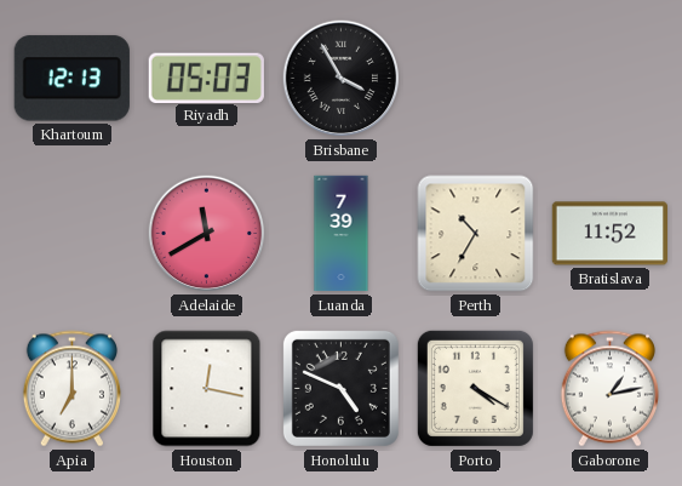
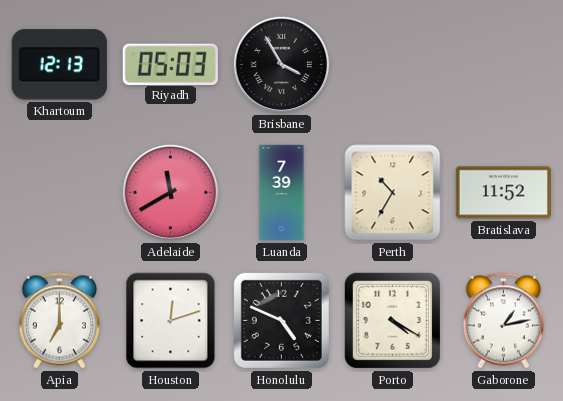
Houston: 12:17 -> 12:12 (171, 321)
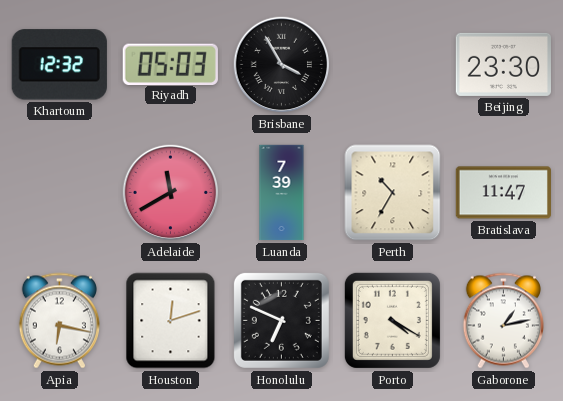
Khartoum: 12:13 -> 12:32 (59, 65)
Beijing: none -> 23:30 (503, 64)
Bratislava: 11:52 -> 11:47 (503, 193)
Apia: 7:00 -> 6:17 (59, 321)
Honolulu: 4:49 -> 6:49 (281, 320)
